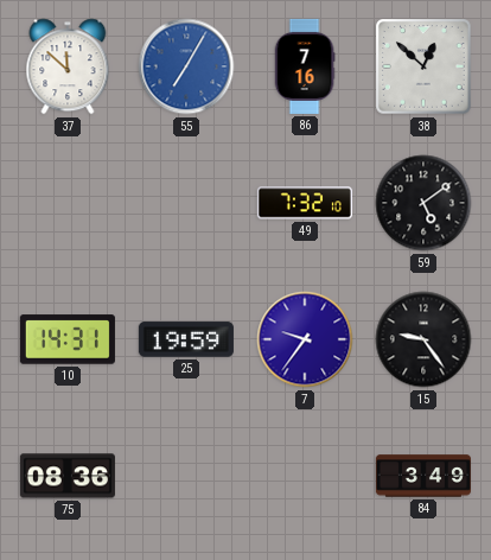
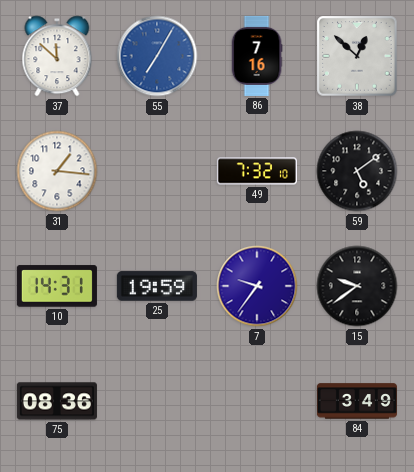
31: none -> 1:16 (57, 171)
15: 9:24 -> 9:39 (357, 286)
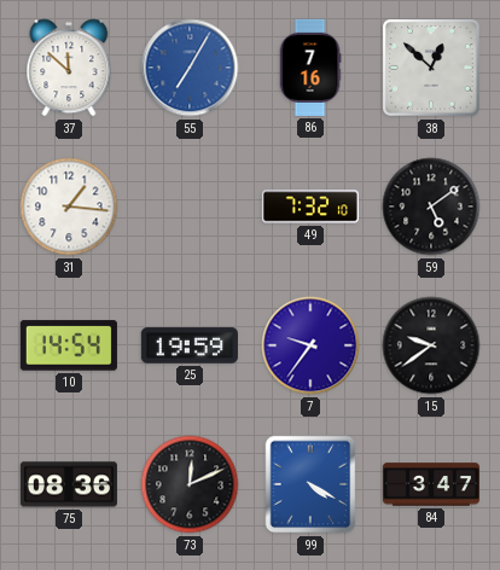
10: 14:31 -> 14:54 (69, 345)
73: none -> 12:11 (190, 484)
99: none -> 4:20 (310, 484)
84: 3:49 -> 3:47 (431, 484)
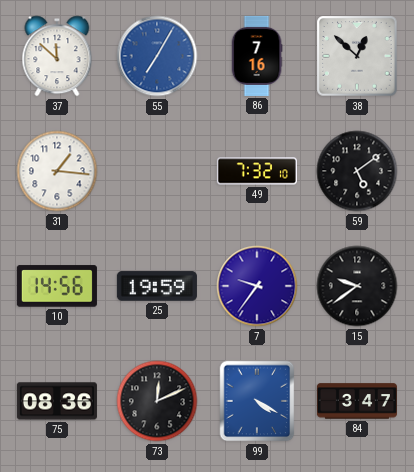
10: 14:54 -> 14:56 (57, 286)
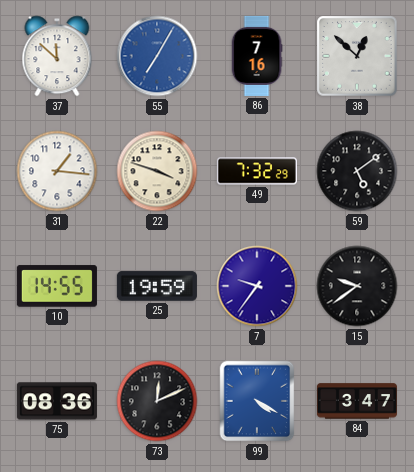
22: none -> 3:48 (157, 171)
49: 7:32:10 -> 7:32:29 (257, 171)
10: 14:56 -> 14:55 (57, 286)
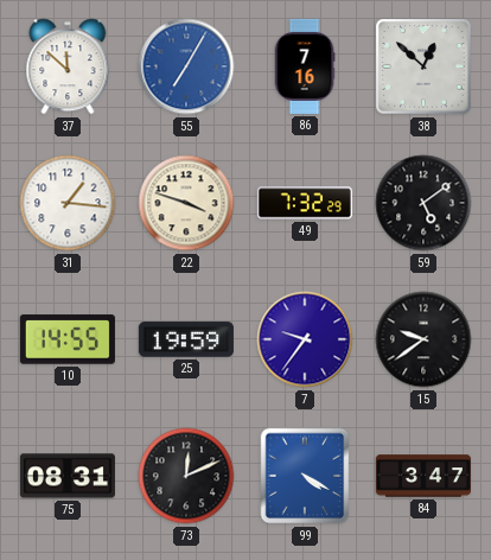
75: 08:36 -> 08:31 (68, 476)
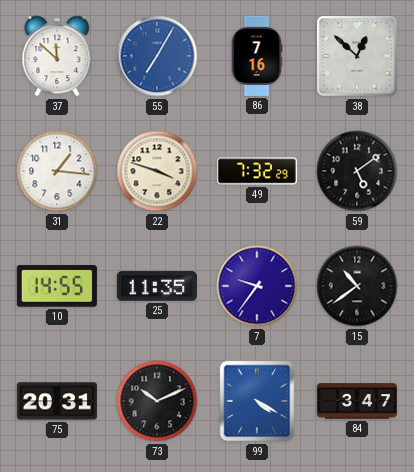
25: 19:59 -> 11:35 (157, 286)
15: 9:39 -> 10:39 (357, 286)
75: 08:31 -> 20:31 (57, 401)
73: 12:11 -> 10:11 (157, 401)
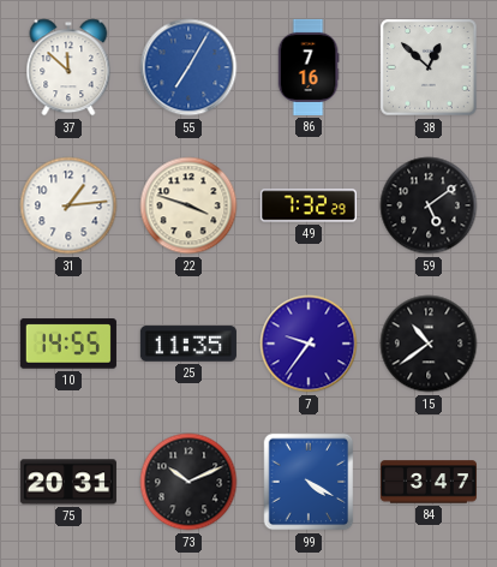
31: 1:16 -> 1:14 (68, 205)
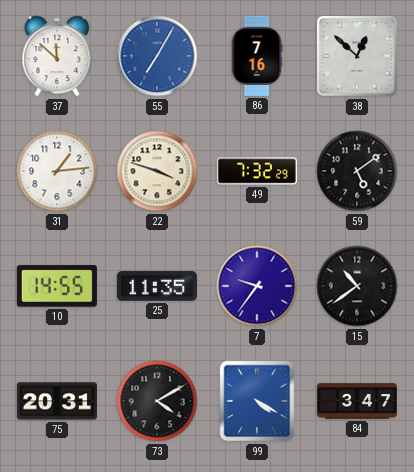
73: 10:11 -> 4:10 (157, 401)
